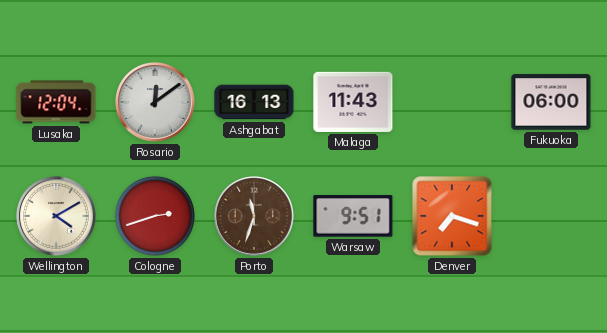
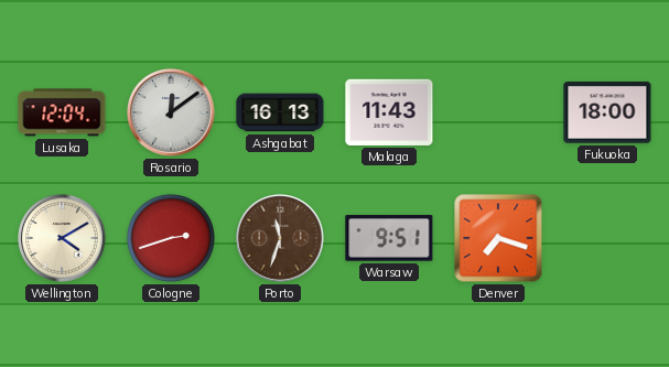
Fukuoka: 06:00 -> 18:00 (607, 112)
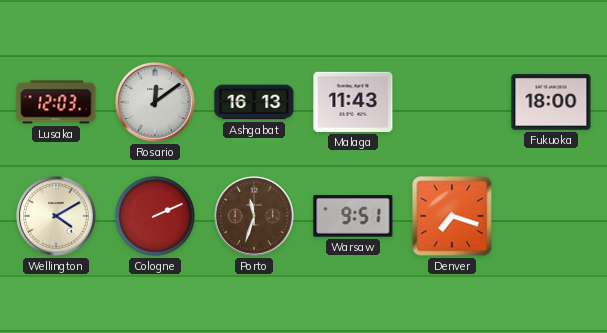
Lusaka: 12:04 -> 12:03 (56, 102)
Cologne: 2:42 -> 2:11 (155, 216)
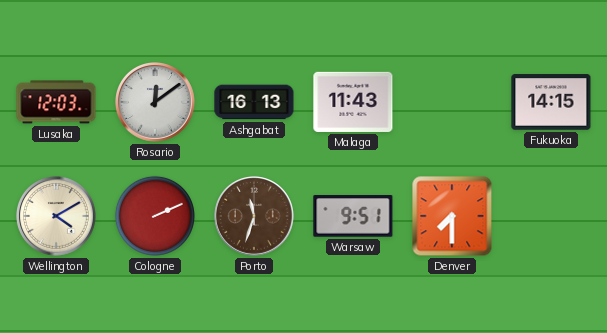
Fukuoka: 18:00 -> 14:15 (551, 102)
Denver: 7:18 -> 7:30 (452, 216)
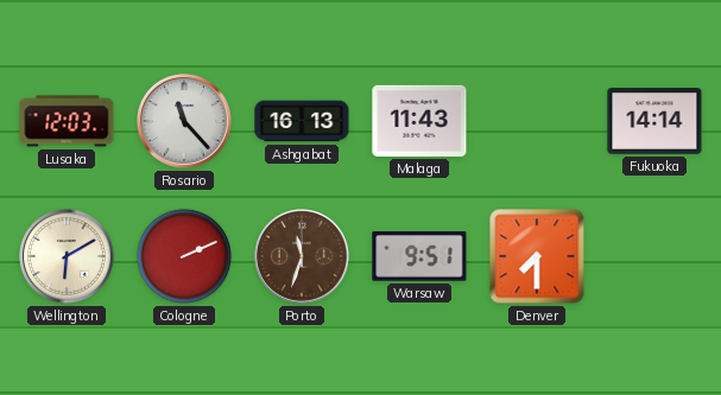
Rosario: 12:09 -> 11:23 (185, 122)
Fukuoka: 14:15 -> 14:14 (654, 121)
Wellington: 4:10 -> 6:10 (68, 257)
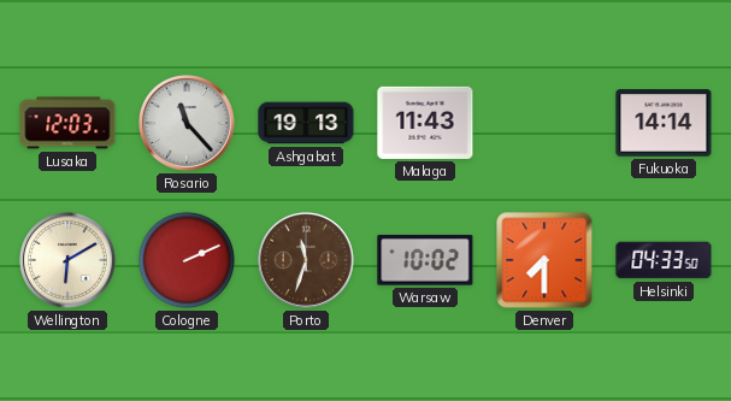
Ashgabat: 16:13 -> 19:13 (306, 123)
Warsaw: 9:51 -> 10:02 (425, 260)
Helsinki: none -> 04:33 (664, 260)
